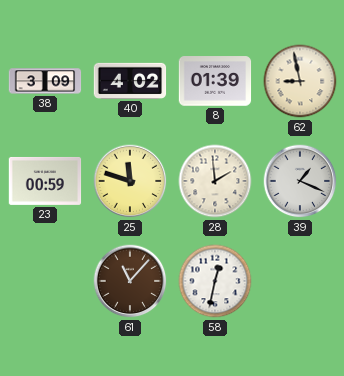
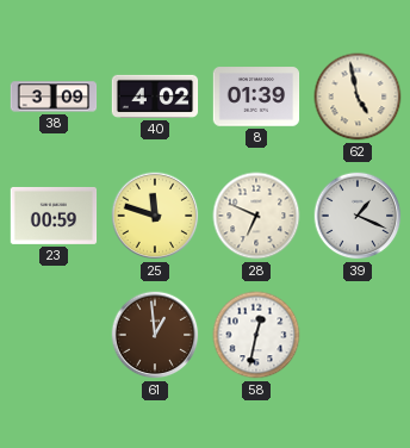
62: 8:58 -> 4:58 (358, 97)
28: 1:59 -> 6:49 (256, 216)
61: 11:07 -> 12:59 (155, 335)
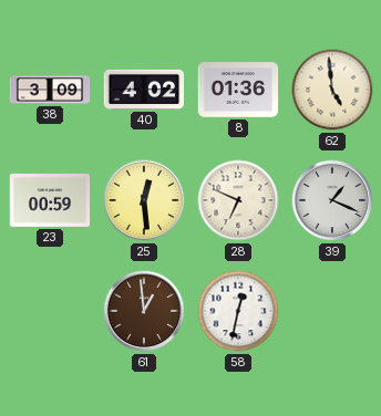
8: 01:39 -> 01:36 (238, 90)
62: 4:58 -> 4:59 (332, 90)
25: 11:48 -> 12:29 (144, 200)
